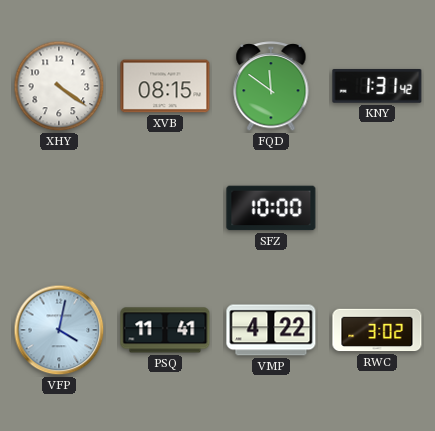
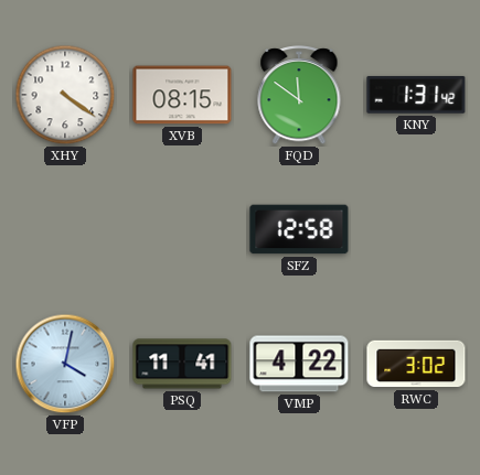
SFZ: 10:00 -> 12:58 (299, 229)
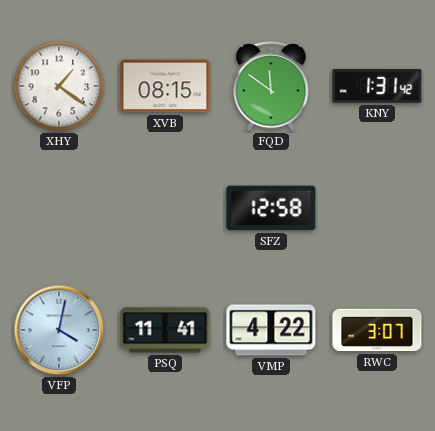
XHY: 4:21 -> 1:21 (59, 86)
RWC: 3:02 -> 3:07 (377, 330)
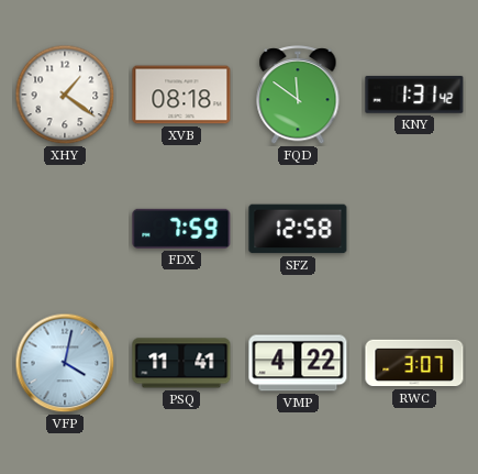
XVB: 08:15 -> 08:18 (181, 95)
FDX: none -> 7:59 (181, 229)
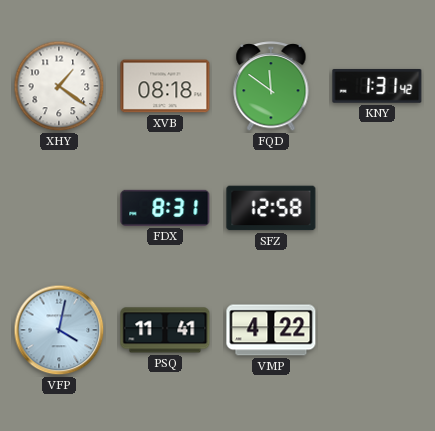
FDX: 7:59 -> 8:31 (165, 208)
RWC: 3:07 -> none (414, 363)
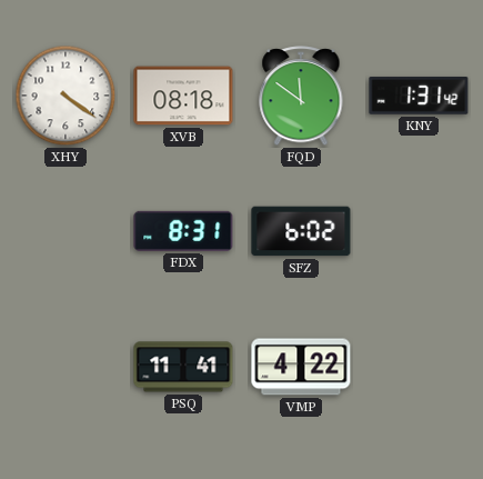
XHY: 1:21 -> 4:21 (66, 96)
SFZ: 12:58 -> 6:02 (301, 231)
VFP: 4:02 -> none (59, 330)
